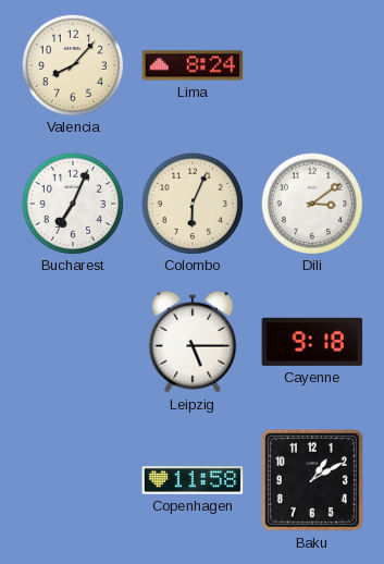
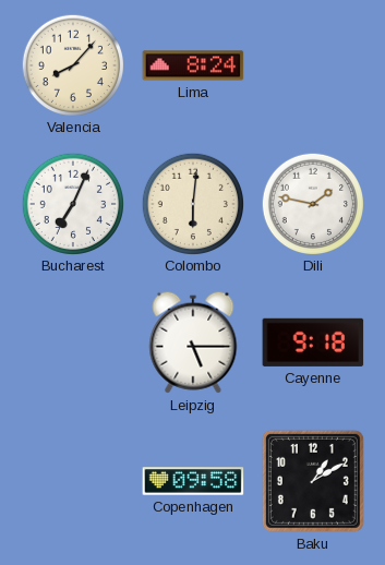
Colombo: 6:04 -> 6:01 (192, 203)
Dili: 3:09 -> 1:47 (312, 203)
Copenhagen: 11:58 -> 09:58 (193, 481)
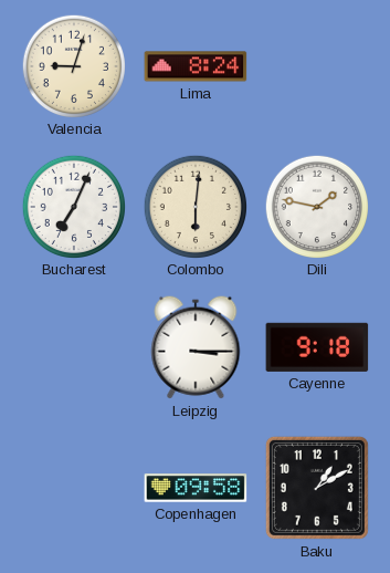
Valencia: 8:07 -> 9:03 (73, 65)
Leipzig: 5:15 -> 3:15 (196, 347)
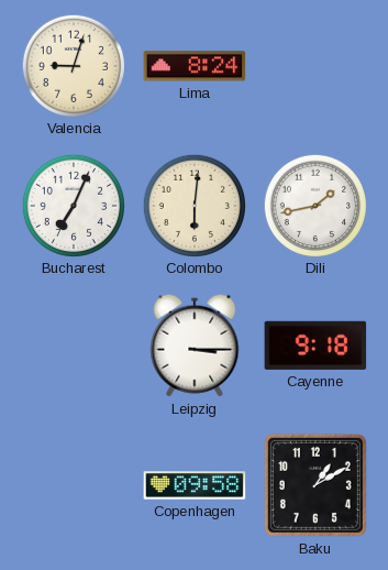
Dili: 1:47 -> 1:43 (314, 205)
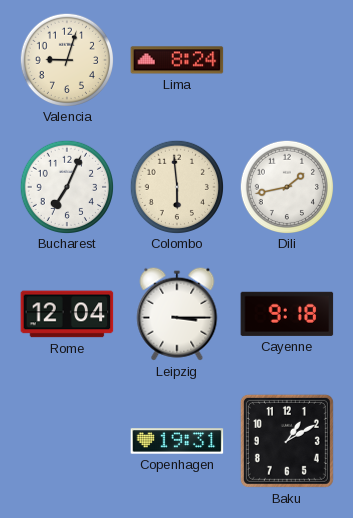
Colombo: 6:01 -> 5:59 (176, 186)
Rome: none -> 12:04 (67, 314)
Copenhagen: 09:58 -> 19:31 (177, 441)
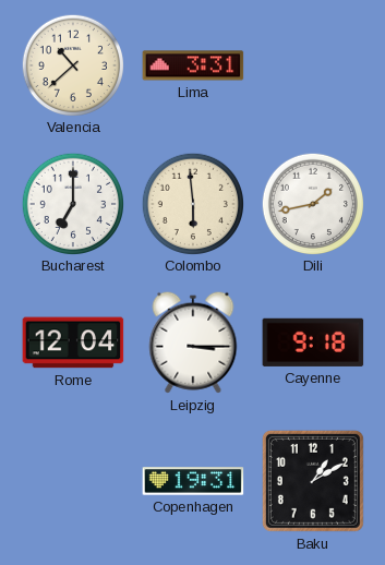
Valencia: 9:03 -> 10:38 (72, 64)
Lima: 8:24 -> 3:31 (193, 65)
Bucharest: 7:04 -> 7:00 (72, 203)
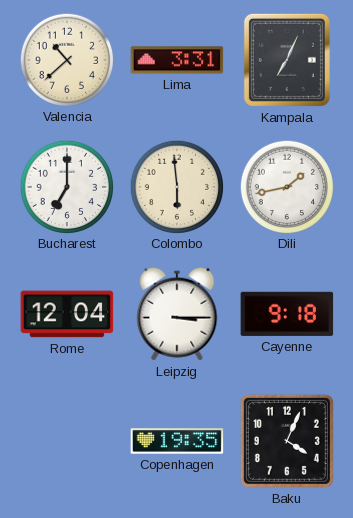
Kampala: none -> 7:04 (287, 60)
Copenhagen: 19:31 -> 19:35 (177, 441)
Baku: 1:10 -> 4:04 (287, 441)
